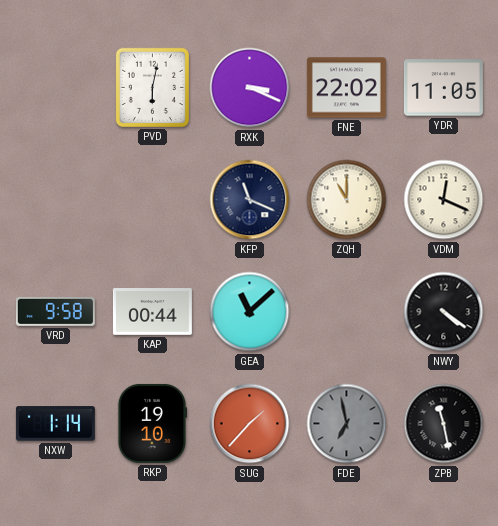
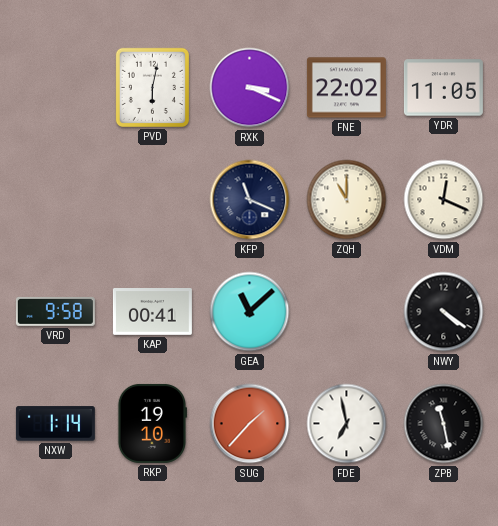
KAP: 00:44 -> 00:41 (152, 312)
FDE dial: grey -> white (347, 424)
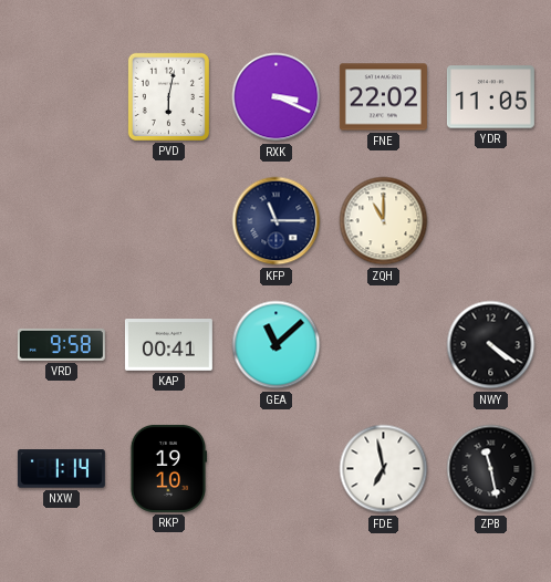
KFP: 11:19 -> 11:15 (277, 221)
VDM: 12:19 -> none (444, 200)
SUG: 1:37 -> none (250, 424)
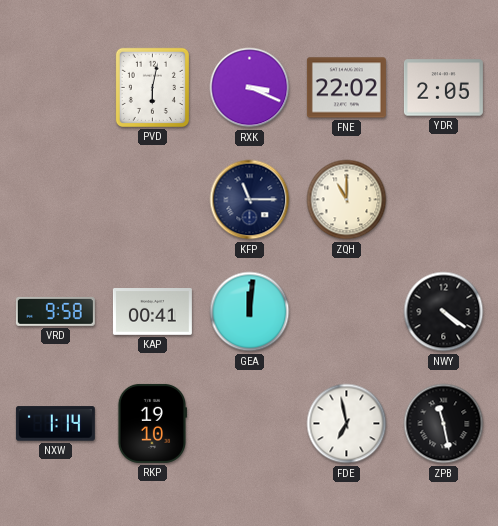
YDR: 11:05 -> 2:05 (443, 88)
GEA: 11:08 -> 12:01 (250, 312)
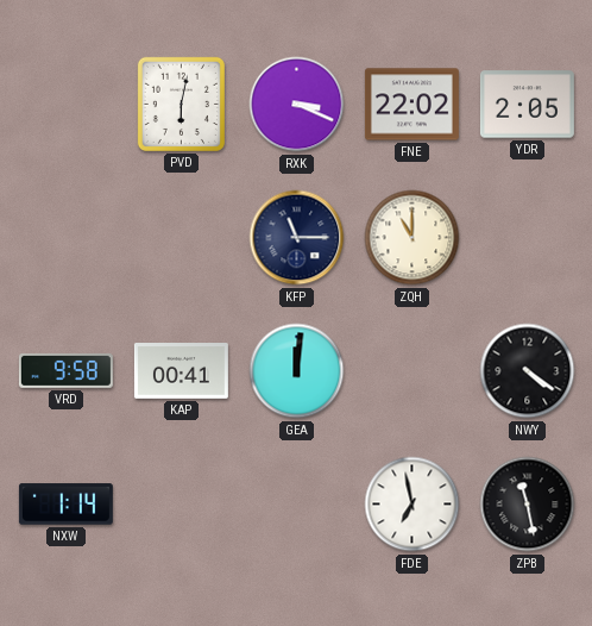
RKP: 19:10 -> none (151, 423)
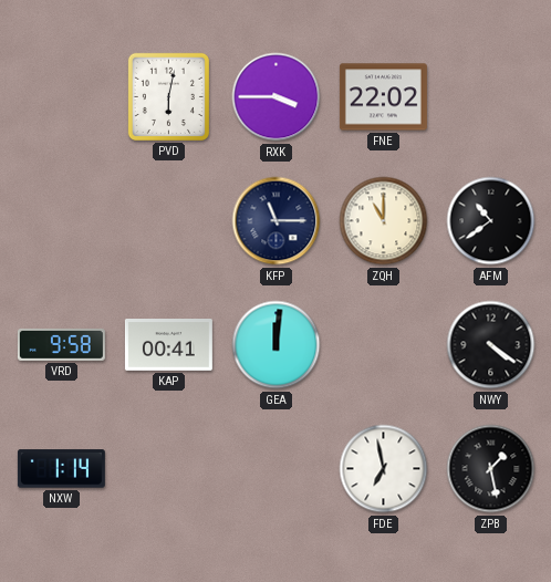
RXK: 3:19 -> 3:45 (277, 97)
YDR: 2:05 -> none (527, 105)
AFM: none -> 10:39 (491, 221)
ZPB: 11:28 -> 1:28 (491, 469)
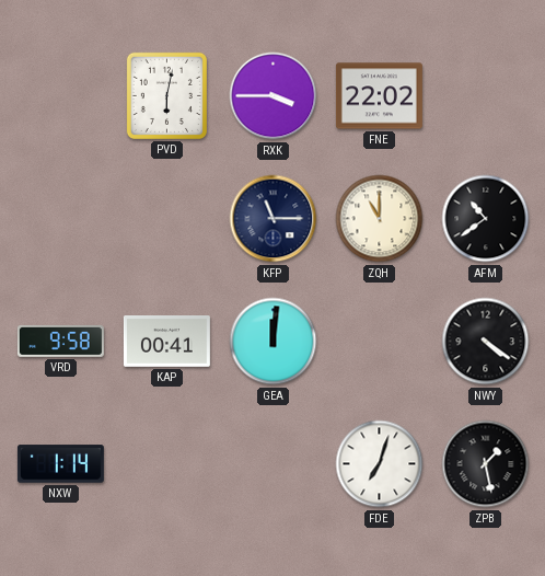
FDE: 6:58 -> 7:03 (380, 464)
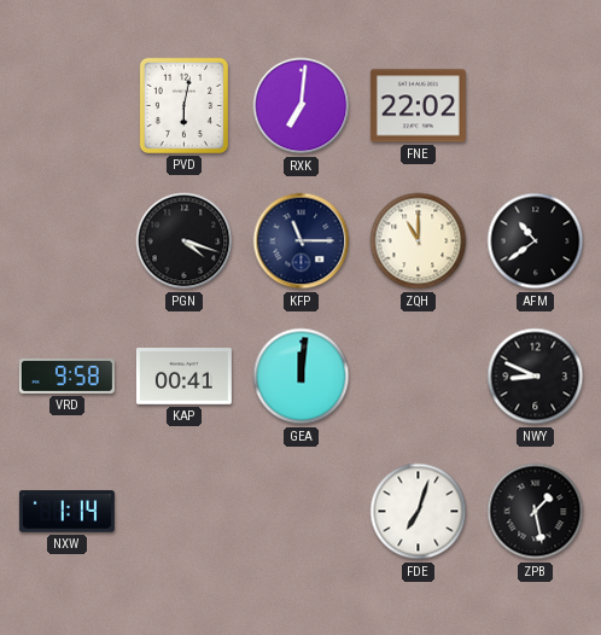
RXK: 3:45 -> 7:01 (302, 106)
PGN: none -> 4:18 (185, 241)
NWY: 4:21 -> 8:49 (536, 377)
